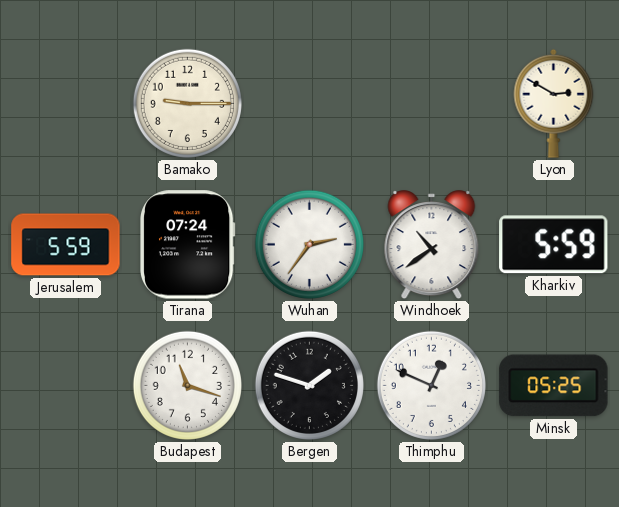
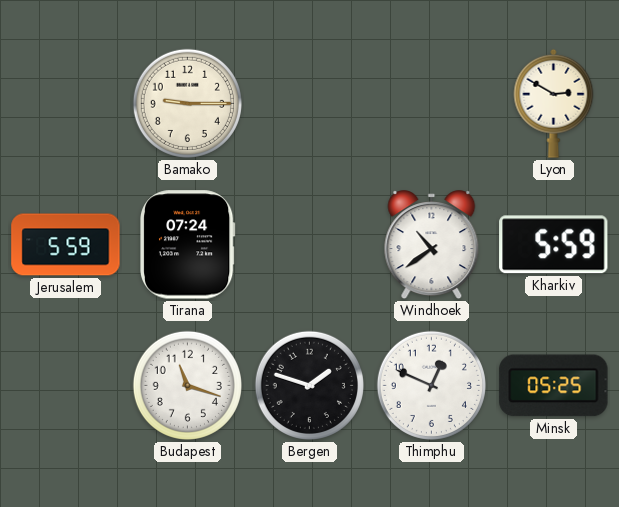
Wuhan: 2:36 -> none (309, 244)
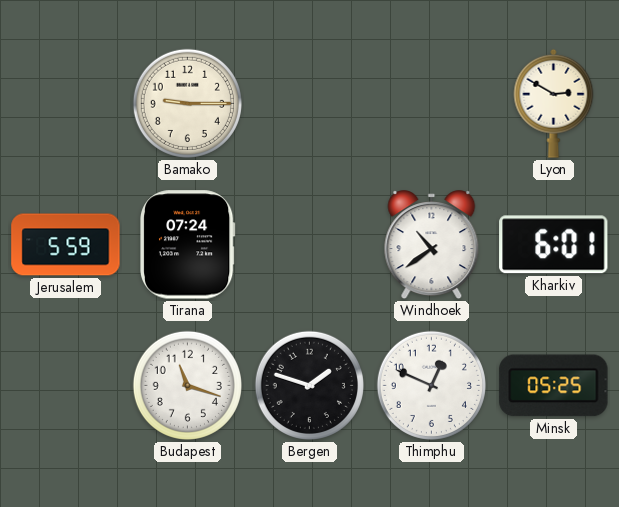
Kharkiv: 5:59 -> 6:01 (554, 245)
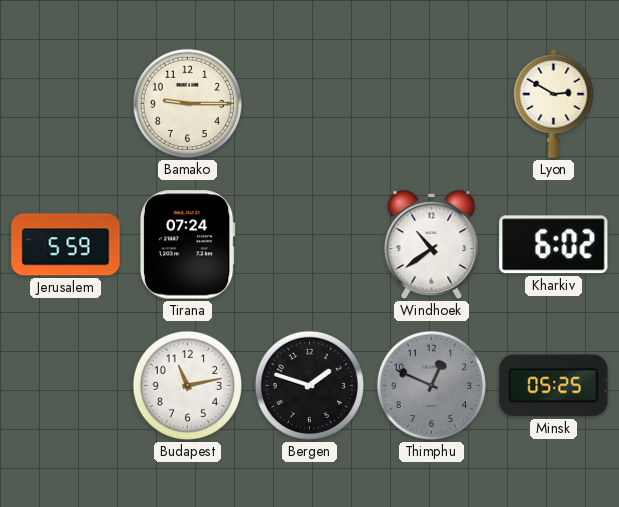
Kharkiv: 6:01 -> 6:02 (554, 245)
Budapest: 11:18 -> 11:13 (187, 385)
Thimphu dial: white -> grey (431, 385)
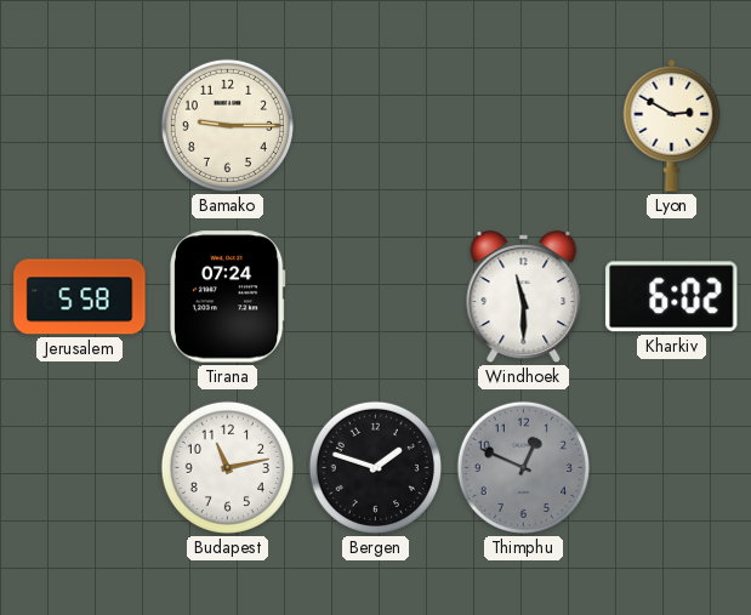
Jerusalem: 5:59 -> 5:58 (80, 297)
Windhoek: 10:39 -> 11:30 (524, 297)
Minsk: 05:25 -> none (554, 386)
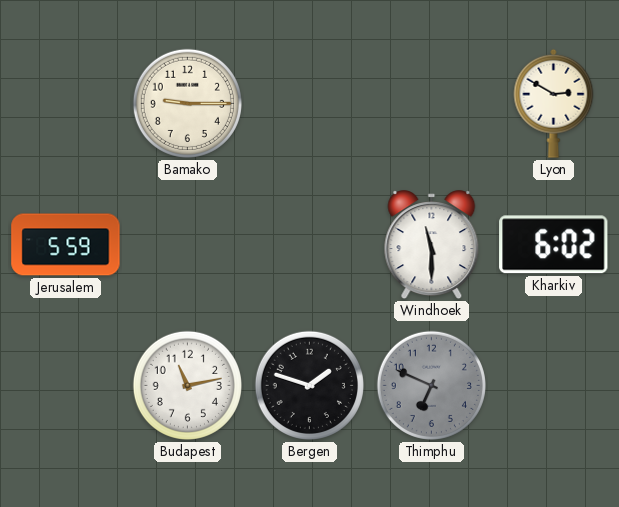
Jerusalem: 5:58 -> 5:59 (66, 245)
Tirana: 07:24 -> none (228, 297)
Thimphu: 12:49 -> 6:49 (431, 385)
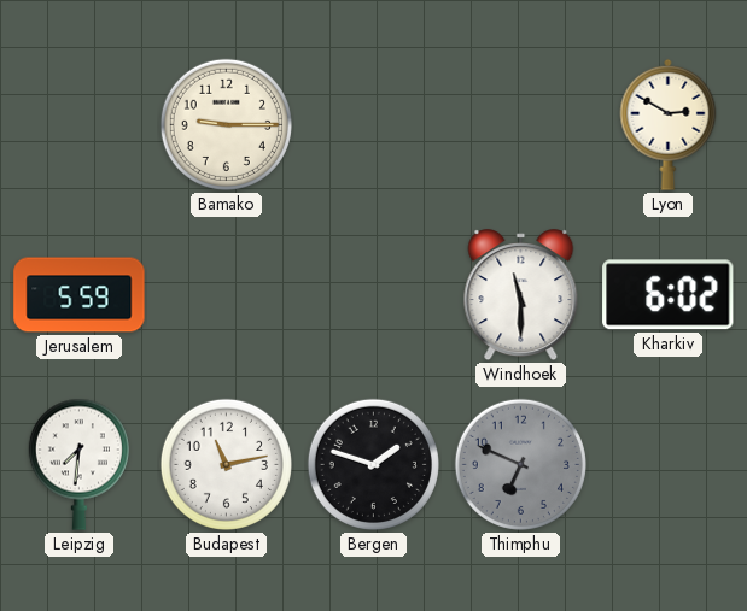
Leipzig: none -> 7:31 (78, 464)
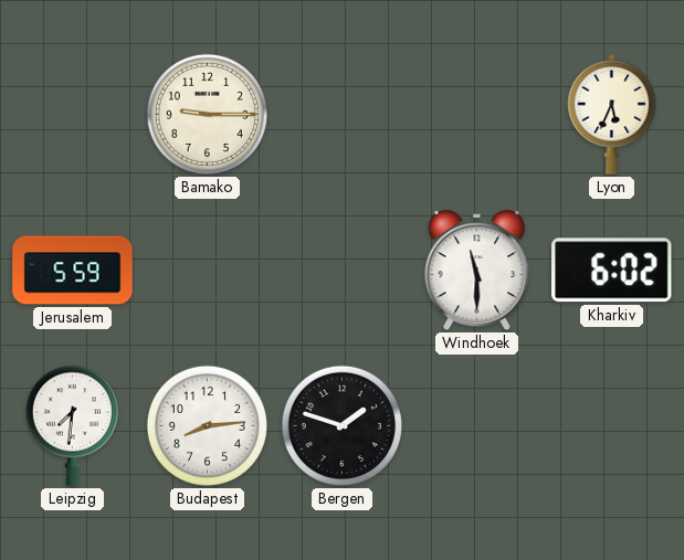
Lyon: 2:50 -> 5:34 (612, 114)
Budapest: 11:13 -> 8:14 (207, 425)
Thimphu: 6:49 -> none (520, 464)
